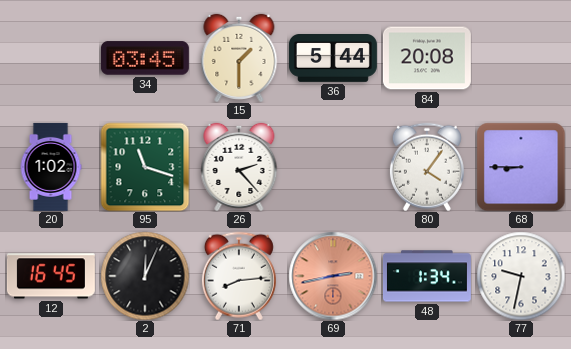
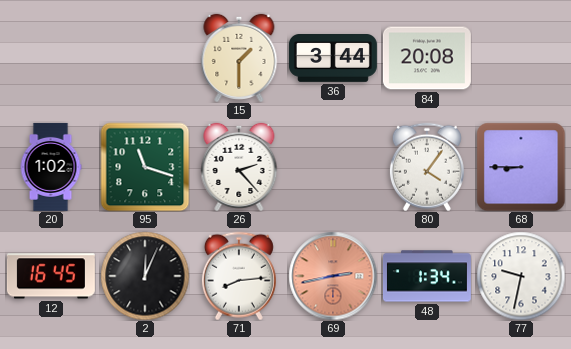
34: 03:45 -> none (145, 58)
36: 5:44 -> 3:44 (333, 59)
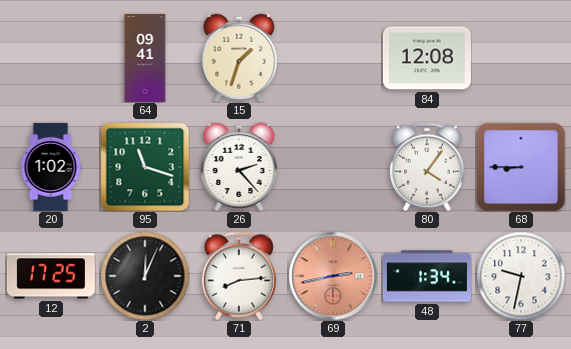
64: none -> 09:41 (145, 58)
15: 1:30 -> 1:33 (239, 58)
36: 3:44 -> none (333, 59)
84: 20:08 -> 12:08 (427, 58)
12: 16:45 -> 17:25 (51, 276)
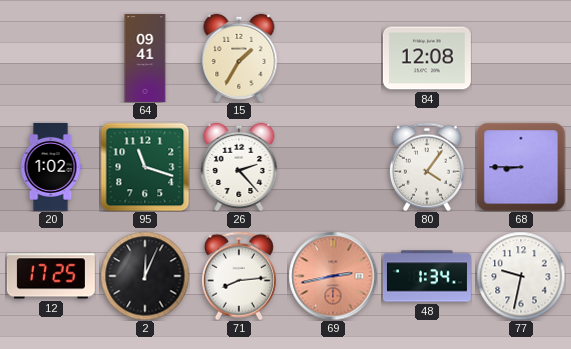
15: 1:33 -> 1:35 (239, 58)
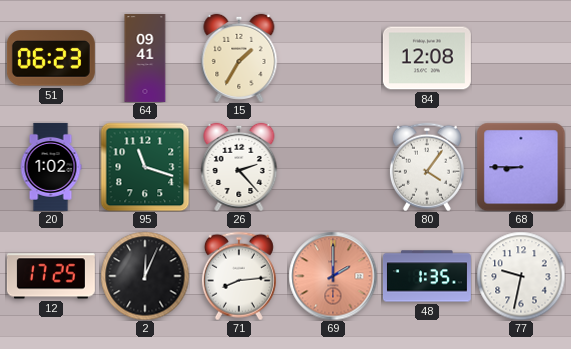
51: none -> 06:23 (51, 58)
69: 2:43 -> 2:00 (333, 276)
48: 1:34 -> 1:35 (427, 276)
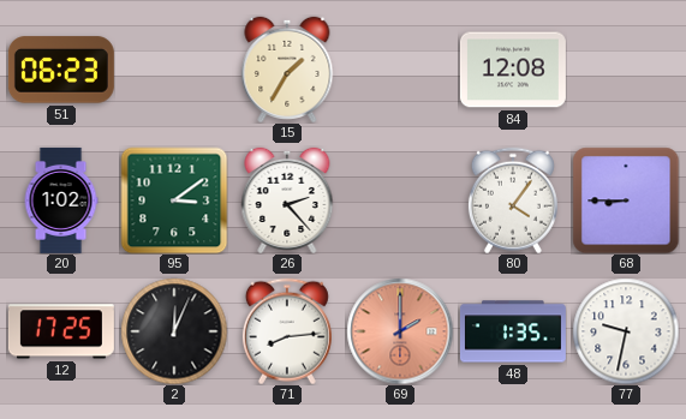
64: 09:41 -> none (145, 58)
95: 11:18 -> 3:09 (174, 200)
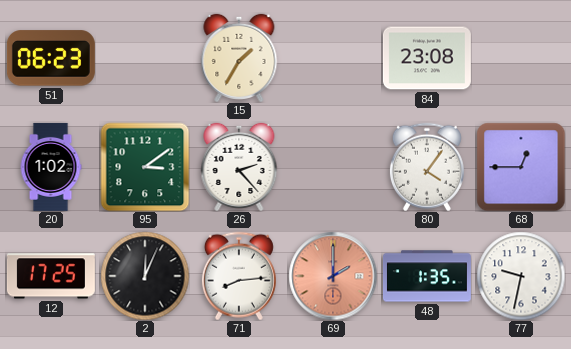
84: 12:08 -> 23:08 (427, 58)
68: 8:45 -> 12:45 (521, 167)
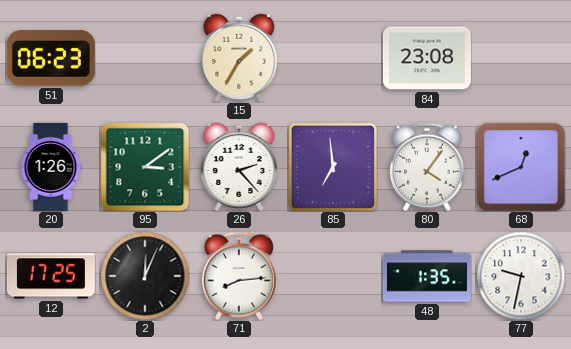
20: 1:02 -> 1:26 (51, 167)
85: none -> 6:59 (333, 167)
68: 12:45 -> 12:41 (521, 167)
69: 2:00 -> none (333, 276)
